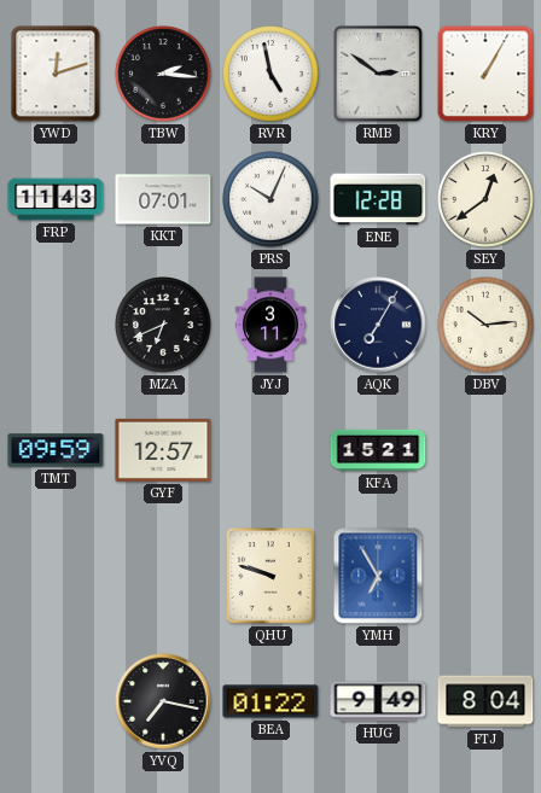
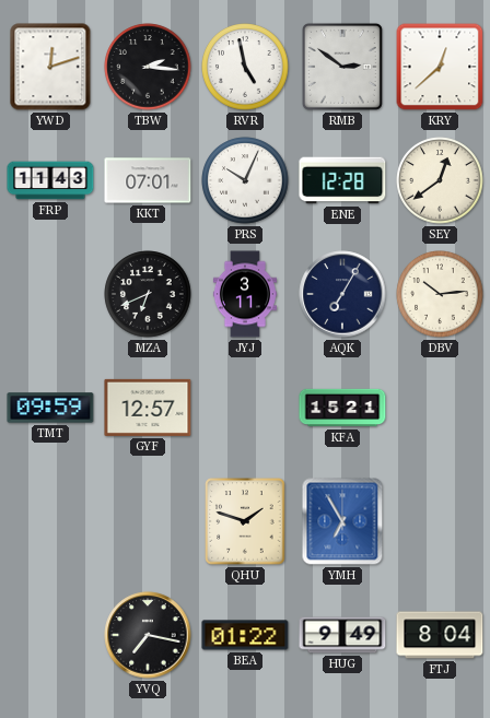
KRY: 1:05 -> 12:38 (440, 67)
QHU: 9:48 -> 1:48 (245, 521)
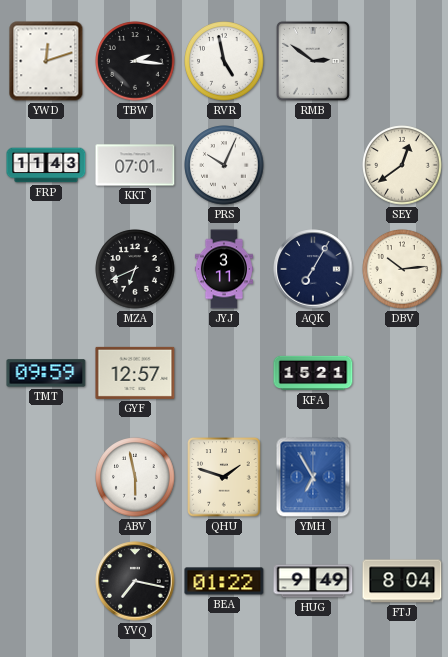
KRY: 12:38 -> none (440, 67)
ENE: 12:28 -> none (342, 180)
ABV: none -> 5:58 (135, 477)
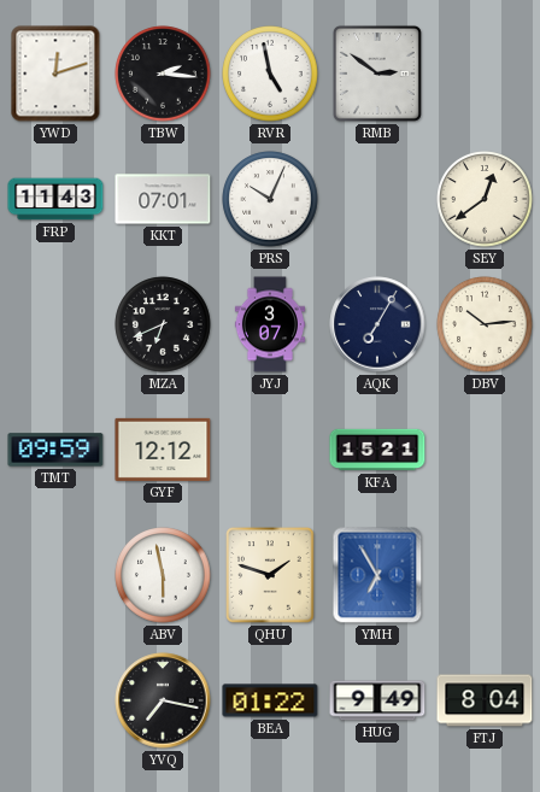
JYJ: 3:11 -> 3:07 (270, 324)
GYF: 12:57 -> 12:12 (163, 450)
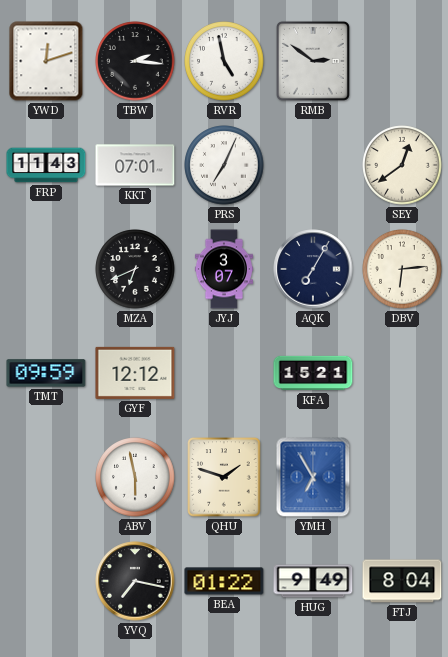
PRS: 10:04 -> 7:04 (224, 165)
DBV: 10:14 -> 6:14 (402, 269)
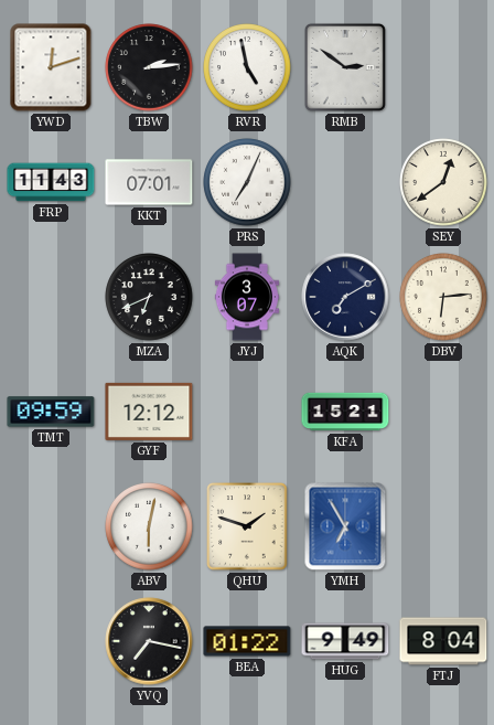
TBW: 2:16 -> 2:14 (149, 67)
AQK: 7:05 -> 7:10 (345, 297)
ABV: 5:58 -> 6:02 (149, 526)
